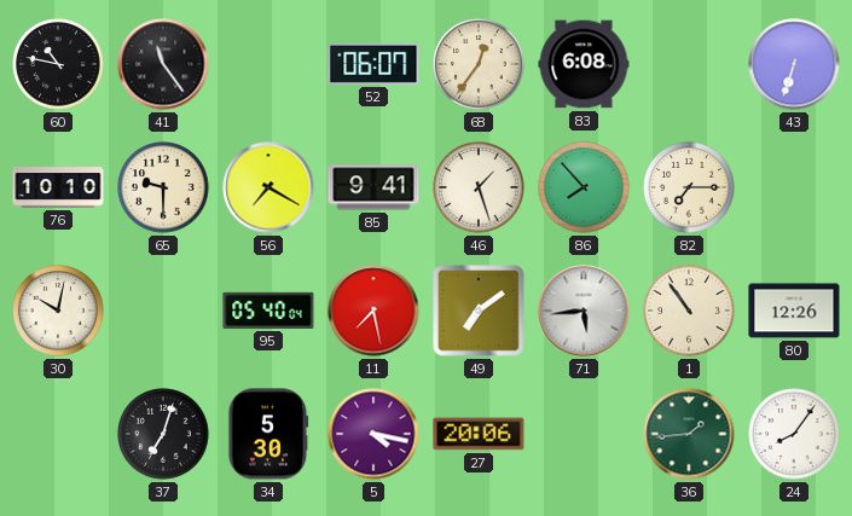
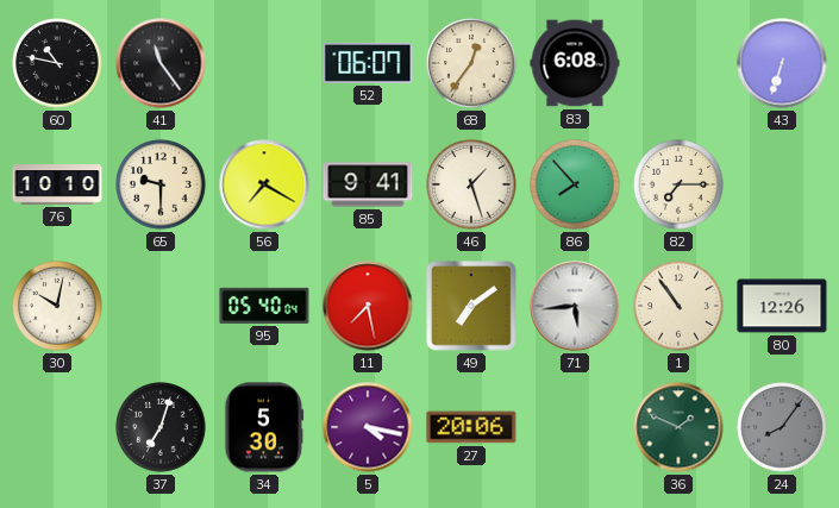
36: 1:44 -> 1:49 (678, 427)
24 dial: white -> grey (782, 427)
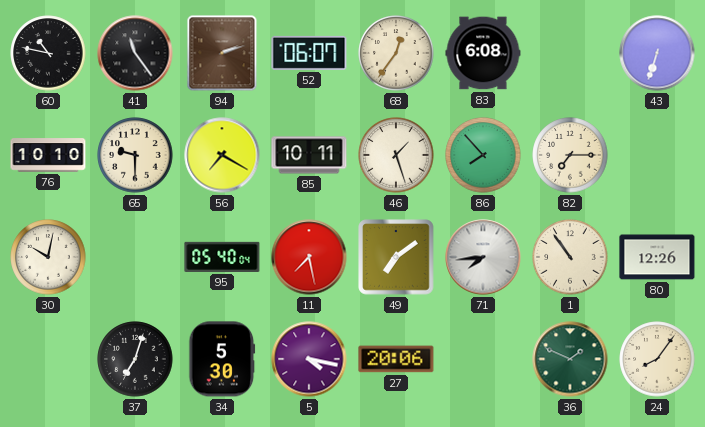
94: none -> 2:12 (222, 53)
85: 9:41 -> 10:11 (309, 155)
71: 5:44 -> 7:44 (483, 257)
24 dial: grey -> cream (657, 359)
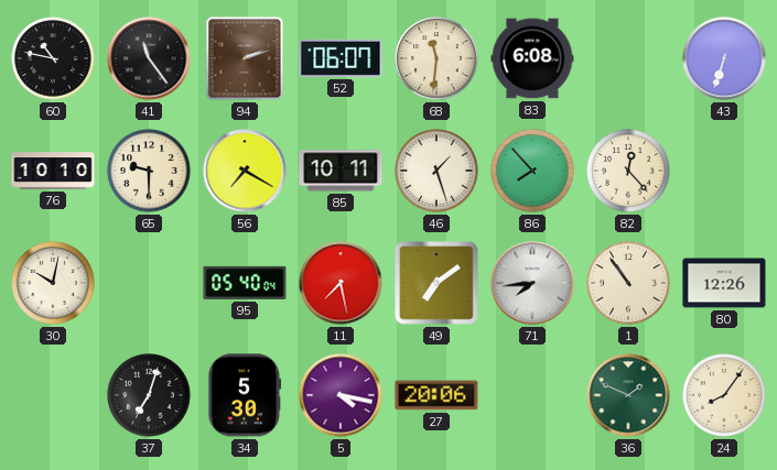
68: 12:36 -> 11:31 (436, 58)
82: 7:15 -> 12:23 (628, 171)
